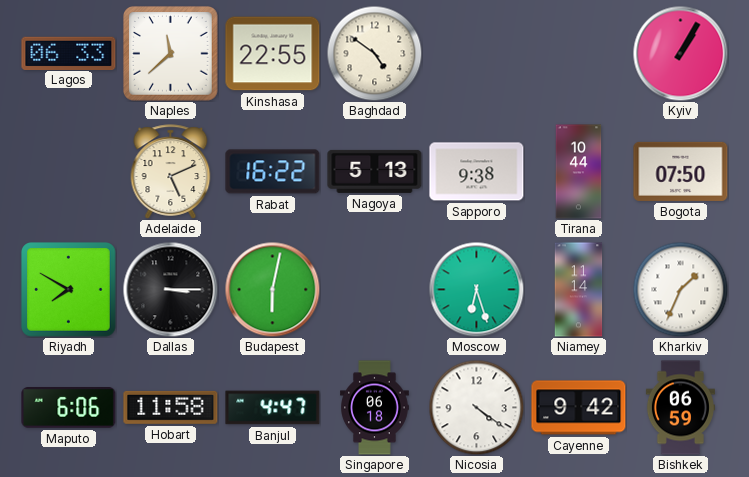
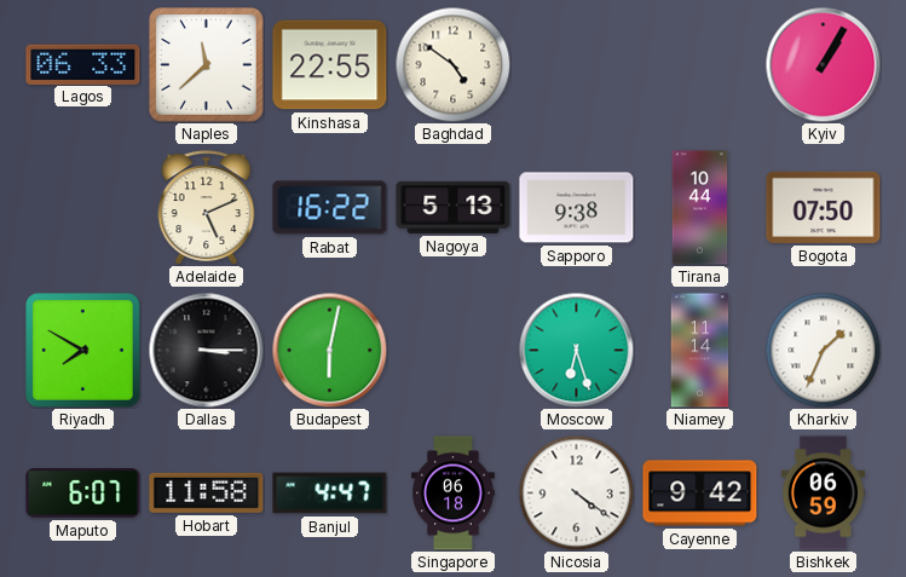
Maputo: 6:06 -> 6:07 (83, 494)
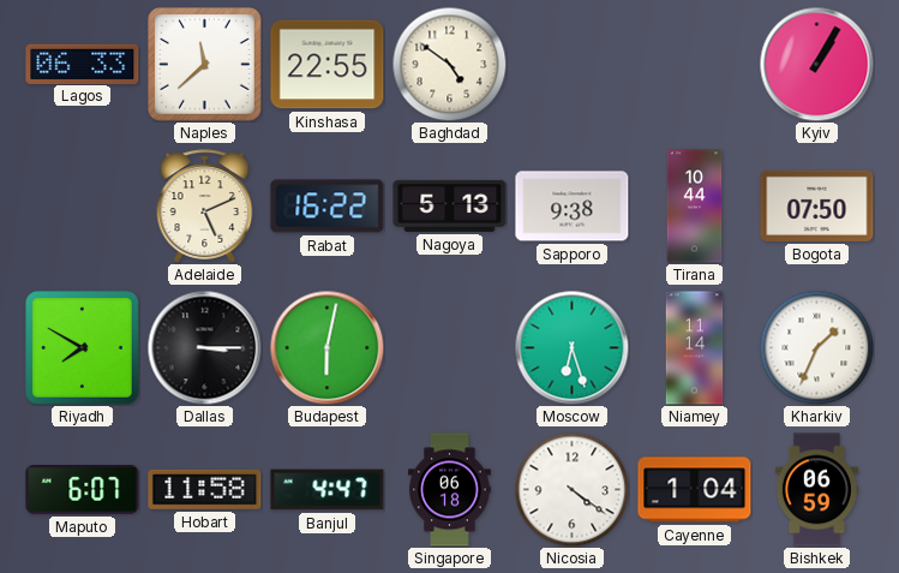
Cayenne: 9:42 -> 1:04 (695, 490)
